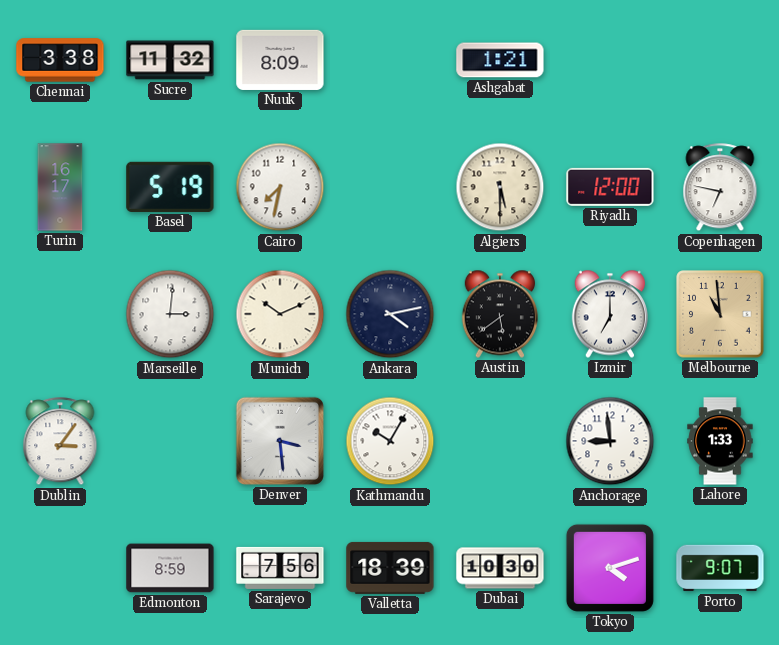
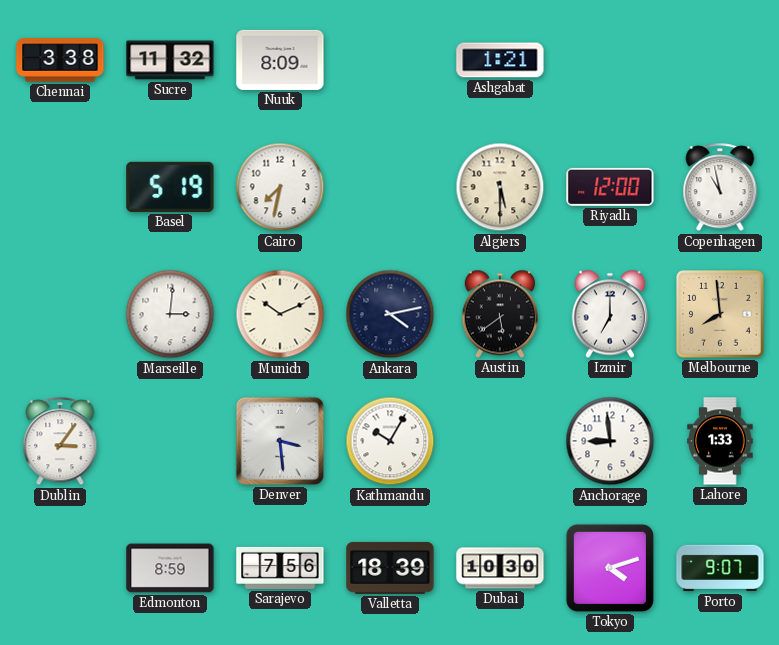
Turin: 16:17 -> none (60, 187)
Copenhagen: 6:47 -> 10:58 (720, 188)
Melbourne: 10:59 -> 7:59 (720, 314)
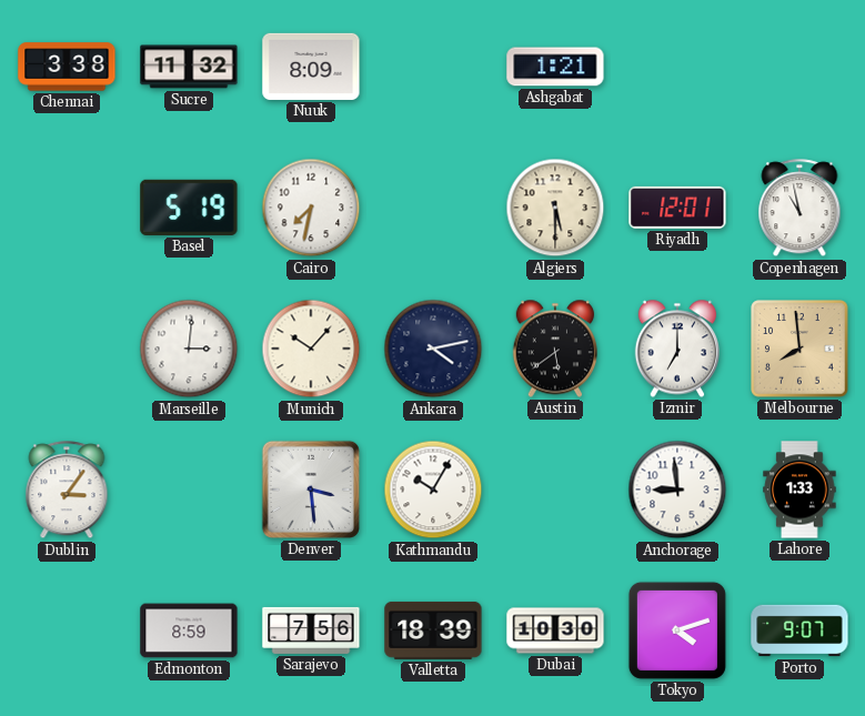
Riyadh: 12:00 -> 12:01 (677, 208)
Munich: 10:11 -> 10:07 (311, 349)
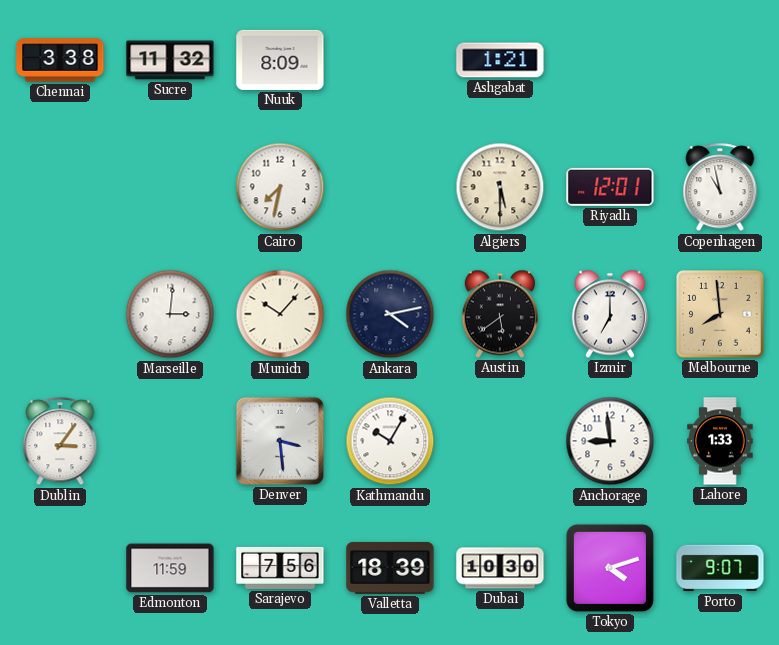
Basel: 5:19 -> none (189, 208)
Edmonton: 8:59 -> 11:59 (170, 568)
